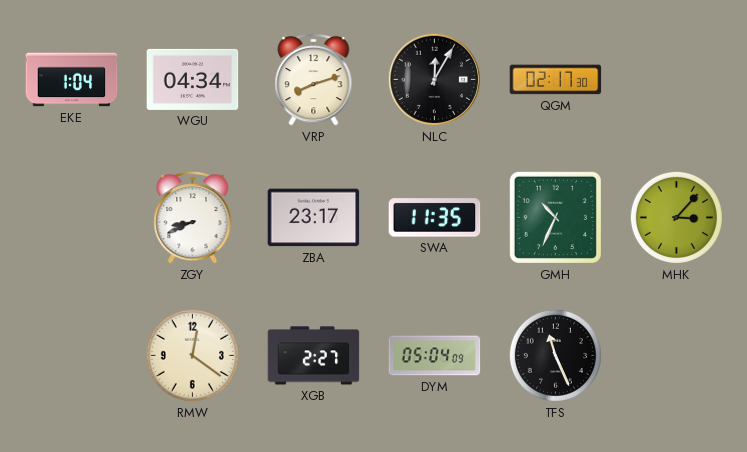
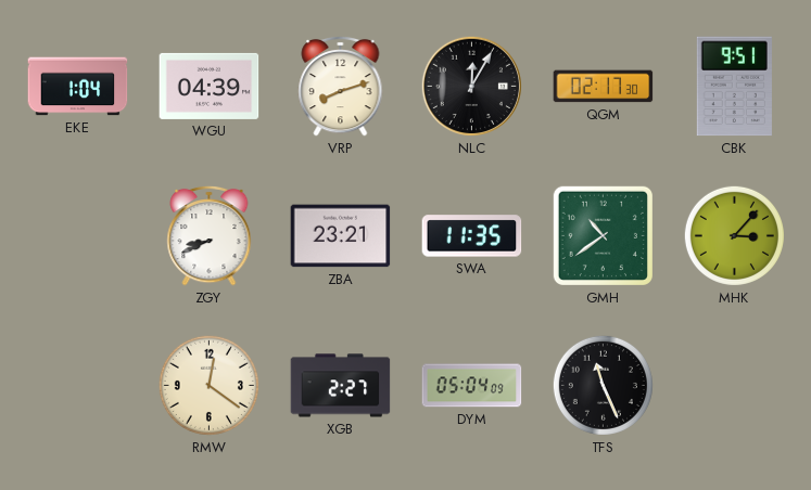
WGU: 04:34 -> 04:39 (210, 86)
CBK: none -> 9:51 (734, 87)
ZBA: 23:17 -> 23:21 (341, 236)
GMH: 10:34 -> 10:39 (603, 235)
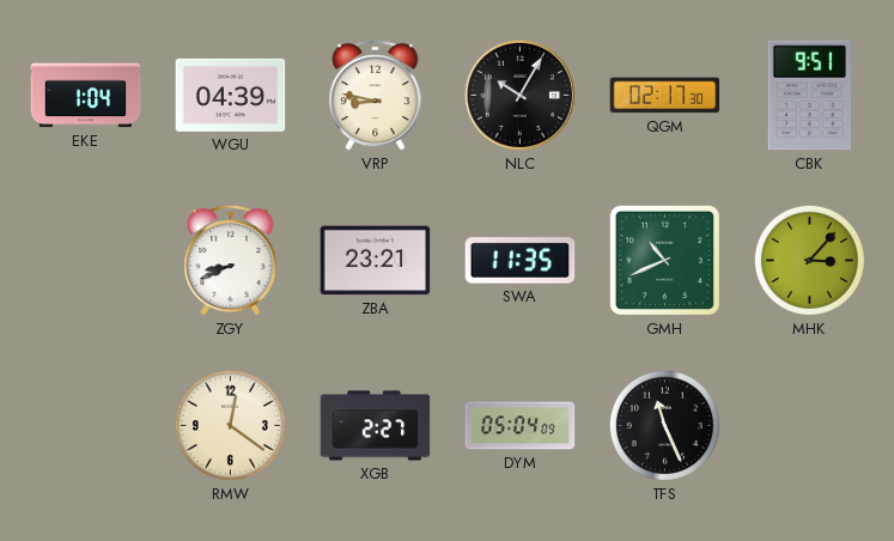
VRP: 8:12 -> 8:47 (376, 95)
NLC: 12:05 -> 10:05 (519, 95)
GMH: 10:39 -> 10:41 (664, 260)
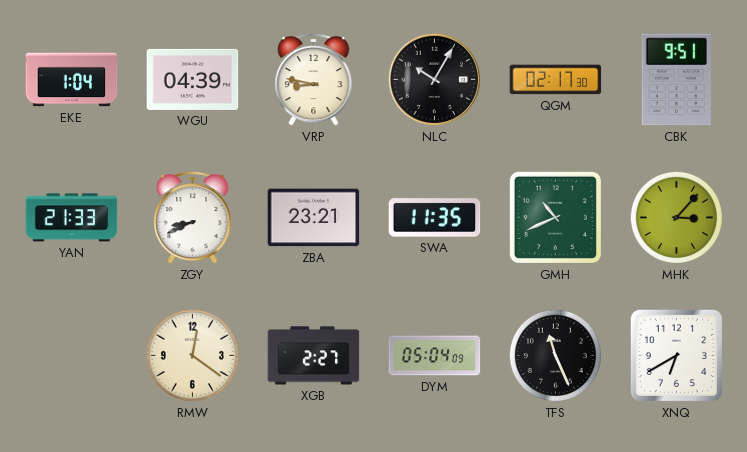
YAN: none -> 21:33 (72, 218)
XNQ: none -> 6:40 (676, 355)
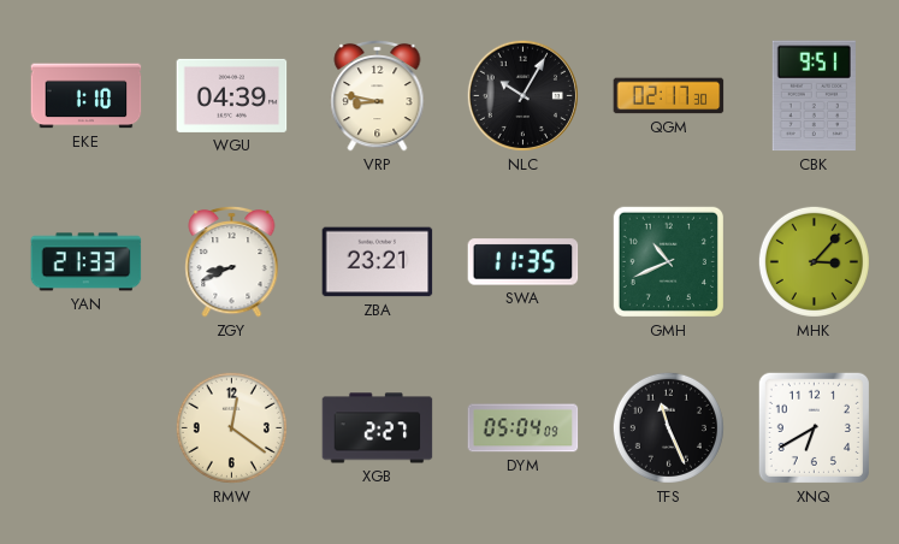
EKE: 1:04 -> 1:10 (87, 96)
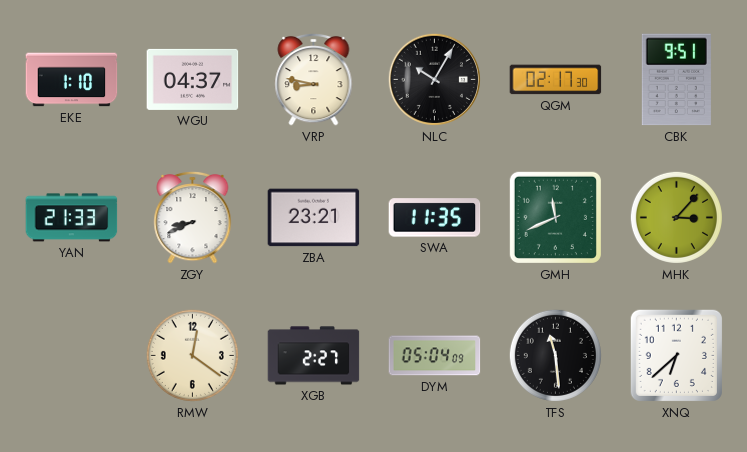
WGU: 04:39 -> 04:37 (193, 79)
GMH: 10:41 -> 11:41 (555, 217)
TFS: 11:26 -> 11:29 (555, 355)
XNQ: 6:40 -> 6:38 (676, 355)
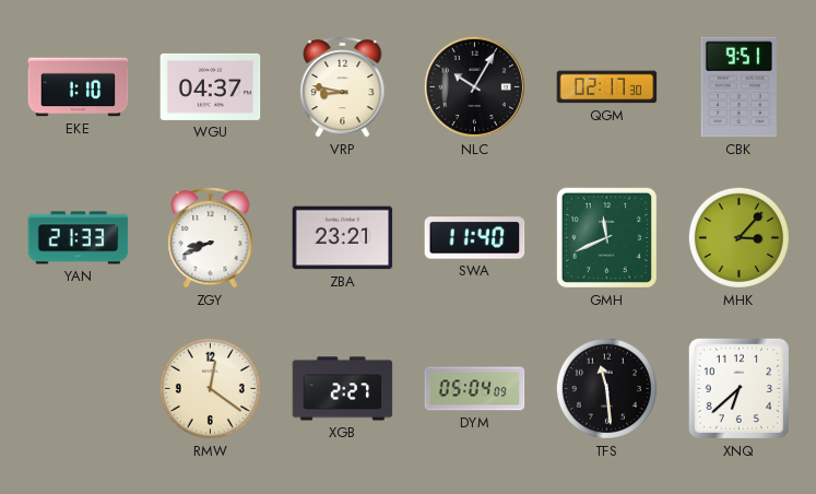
SWA: 11:35 -> 11:40 (475, 238)
